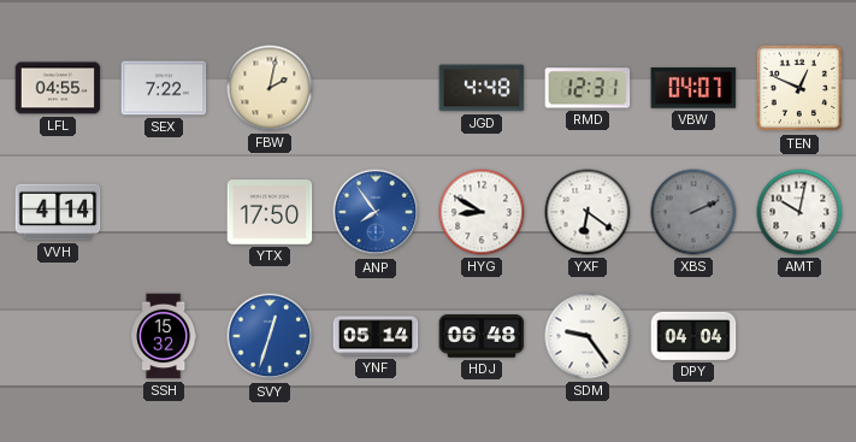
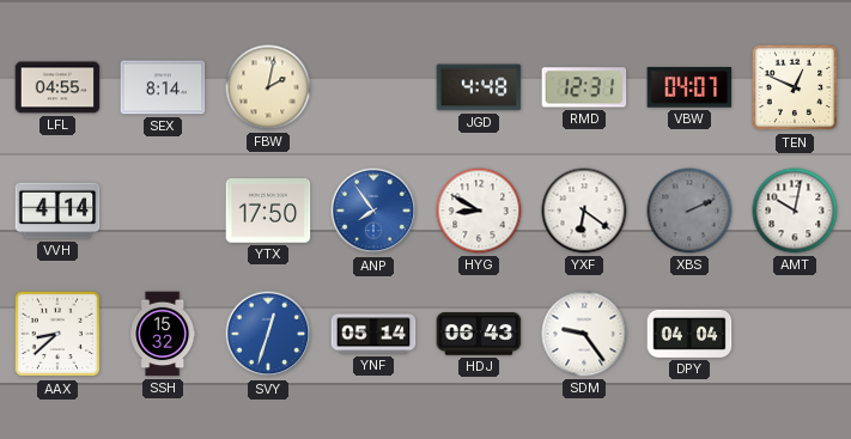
SEX: 7:22 -> 8:14 (163, 87)
AAX: none -> 8:38 (57, 334)
HDJ: 06:48 -> 06:43 (479, 334)
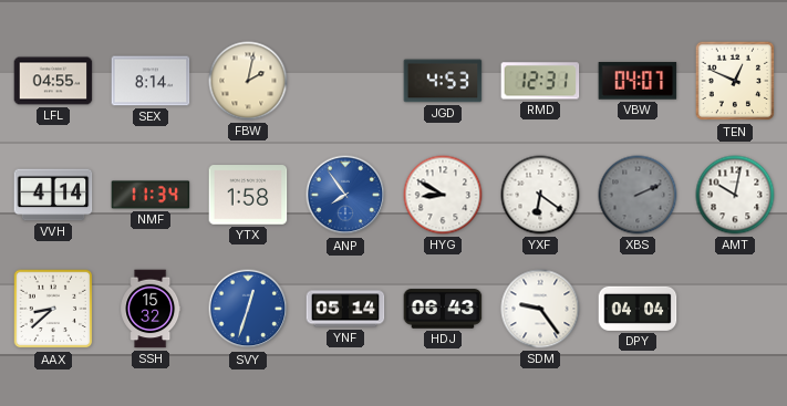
JGD: 4:48 -> 4:53 (443, 81)
NMF: none -> 11:34 (151, 195)
YTX: 17:50 -> 1:58 (248, 195)
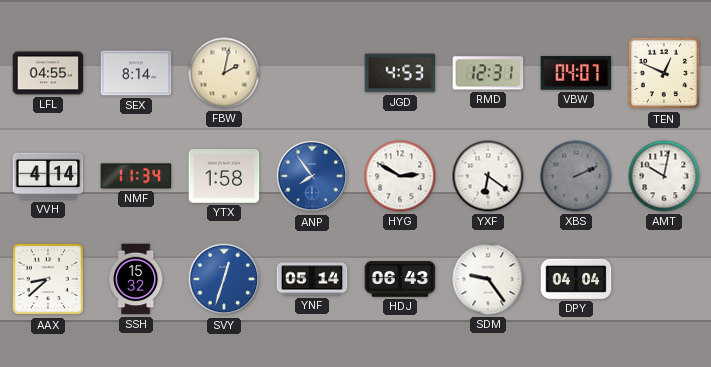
HYG: 8:50 -> 2:50 (400, 176)
